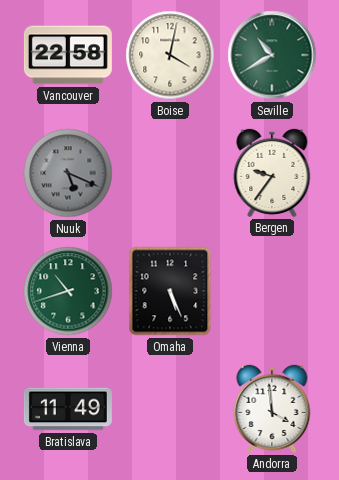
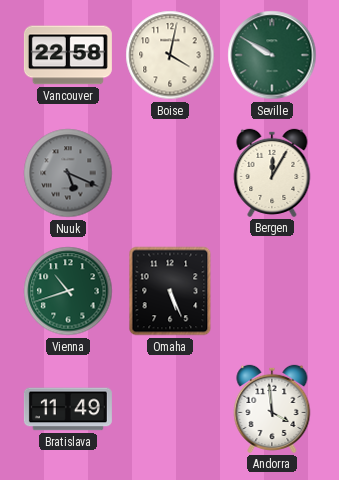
Seville: 10:40 -> 9:50 (272, 55)
Bergen: 9:36 -> 12:05 (272, 173)
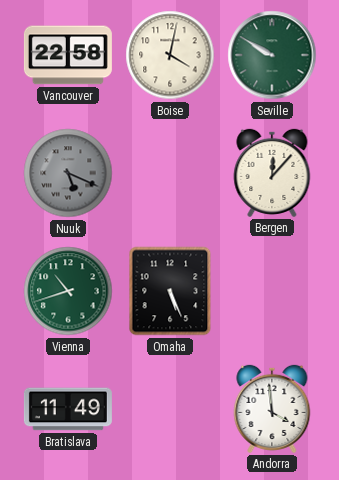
Bergen: 12:05 -> 12:07 (272, 173)
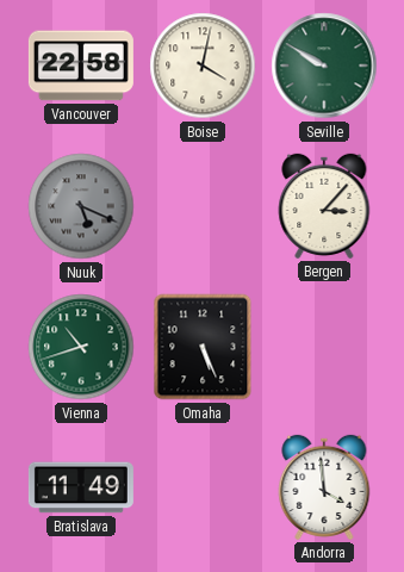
Bergen: 12:07 -> 3:07 (324, 206)
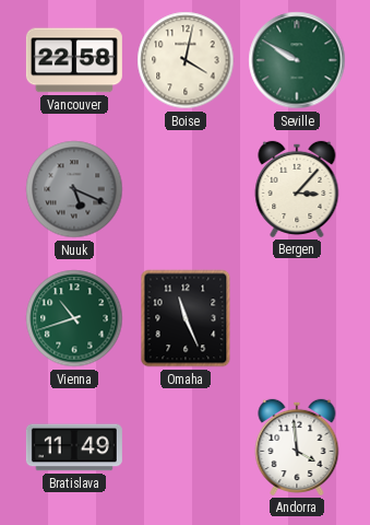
Omaha: 5:26 -> 11:26 (186, 318)
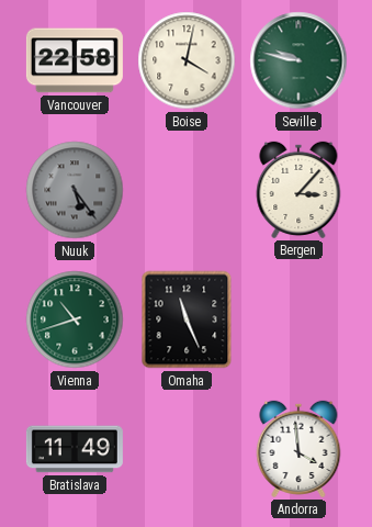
Seville: 9:50 -> 9:47 (298, 60)
Nuuk: 5:19 -> 5:24 (75, 190)
